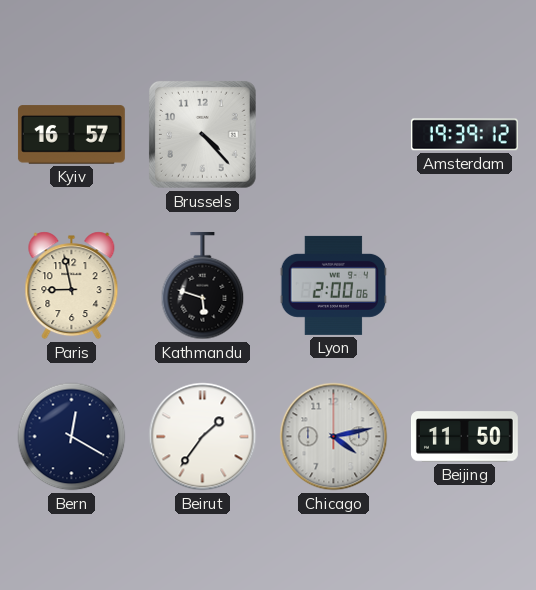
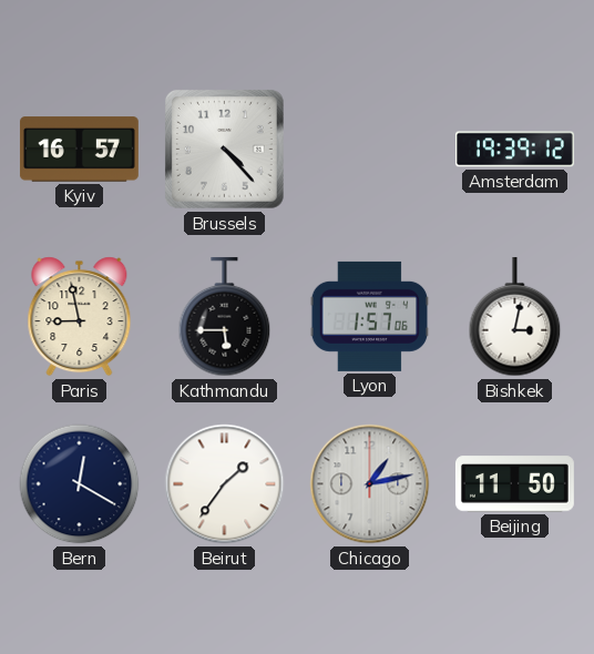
Kathmandu: 5:48 -> 5:45 (225, 317)
Lyon: 2:00 -> 1:57 (370, 316)
Bishkek: none -> 3:02 (515, 317)
Chicago: 4:13 -> 1:13 (370, 484)
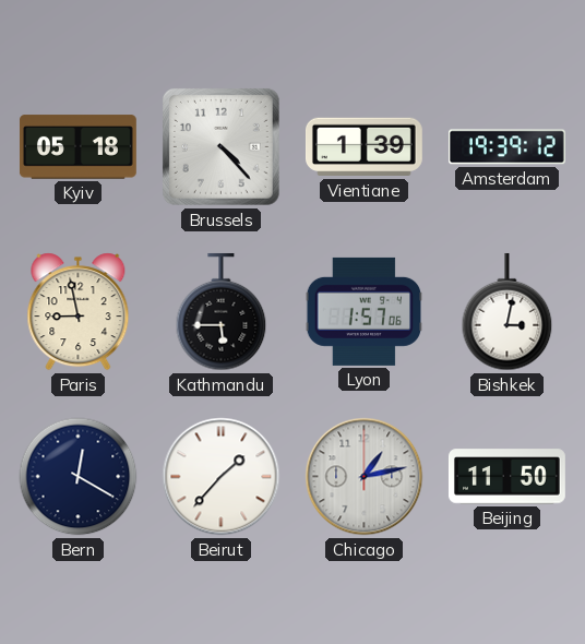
Kyiv: 16:57 -> 05:18 (77, 147)
Vientiane: none -> 1:39 (363, 147)
Beirut: 1:36 -> 1:37 (222, 477)
